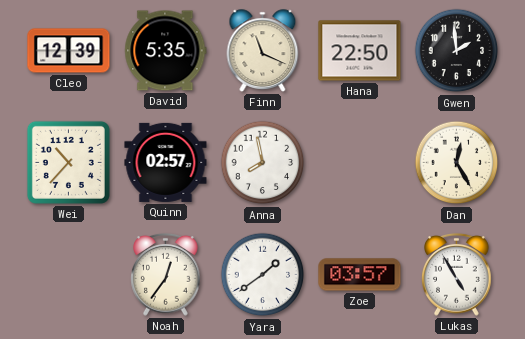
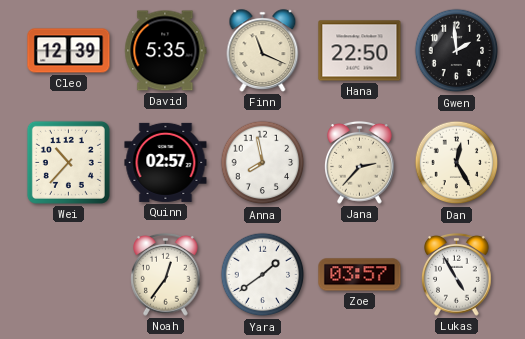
Jana: none -> 2:37 (360, 163)
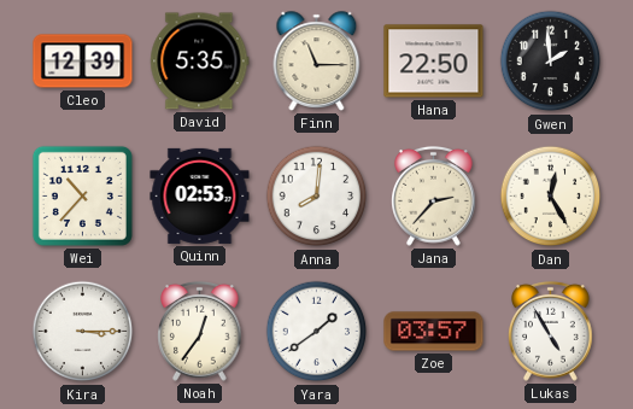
Finn: 11:19 -> 11:15 (317, 62)
Quinn: 02:57 -> 02:53 (200, 195)
Anna: 7:58 -> 8:01 (317, 197)
Kira: none -> 3:15 (83, 332)
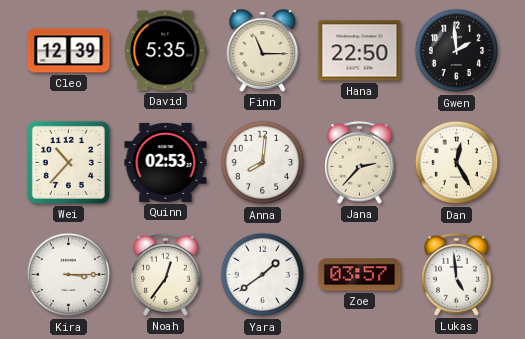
Lukas: 4:55 -> 4:59 (457, 275)
